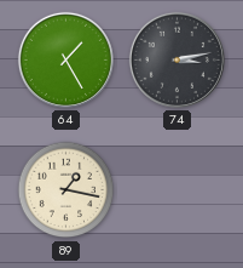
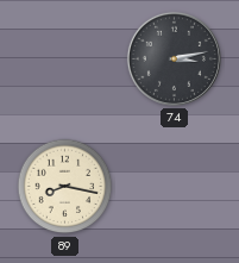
64: 1:25 -> none (65, 59)
89: 1:17 -> 8:17 (65, 187)
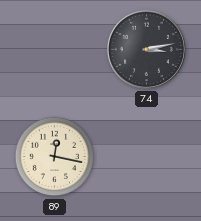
89: 8:17 -> 12:17 (55, 157)
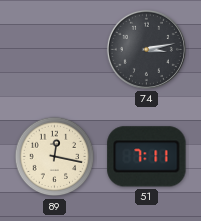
51: none -> 7:11 (147, 157)
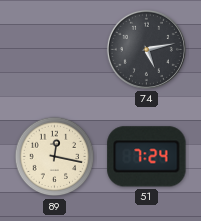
74: 3:13 -> 5:13 (146, 49)
51: 7:11 -> 7:24 (147, 157)
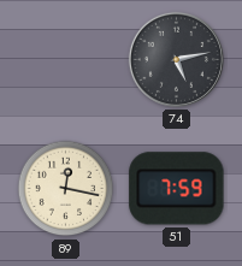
51: 7:24 -> 7:59 (177, 189)
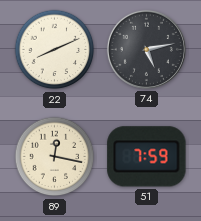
22: none -> 8:11 (55, 50)
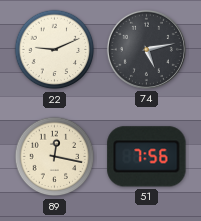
22: 8:11 -> 9:11 (55, 50)
51: 7:59 -> 7:56 (147, 157)
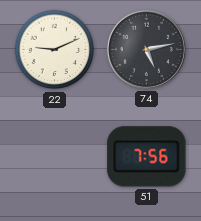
89: 12:17 -> none (55, 157)
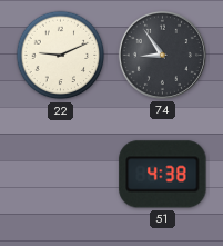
74: 5:13 -> 8:54 (162, 55)
51: 7:56 -> 4:38 (163, 175)
